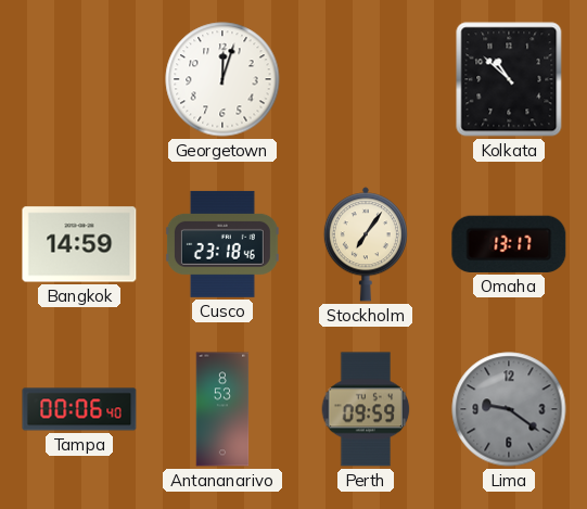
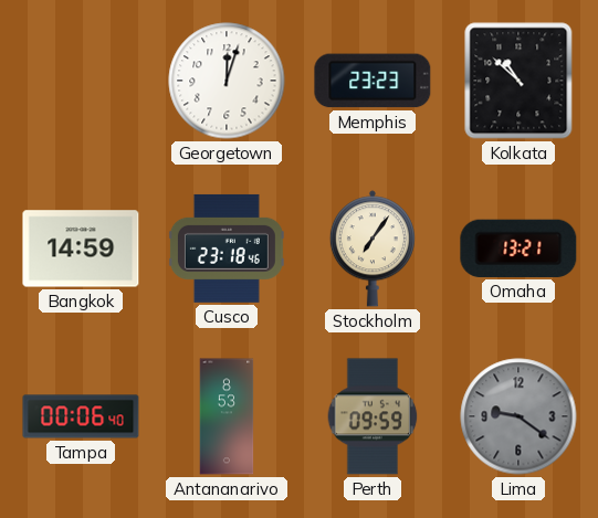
Memphis: none -> 23:23 (373, 81)
Omaha: 13:17 -> 13:21 (518, 249)
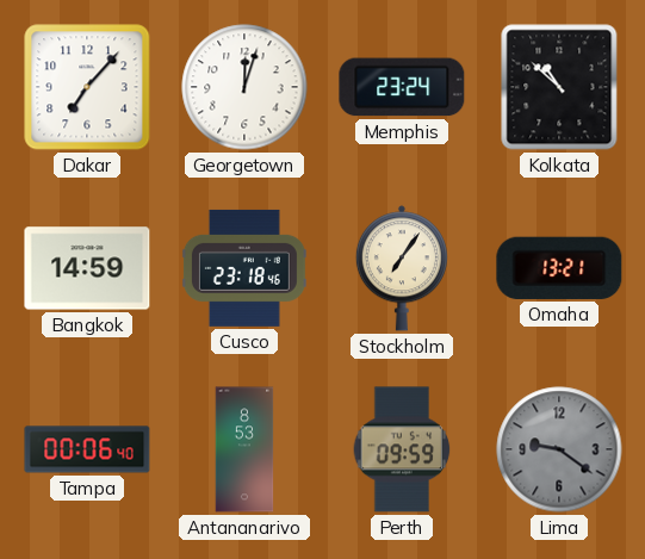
Dakar: none -> 7:07 (87, 87)
Memphis: 23:23 -> 23:24 (402, 87)
